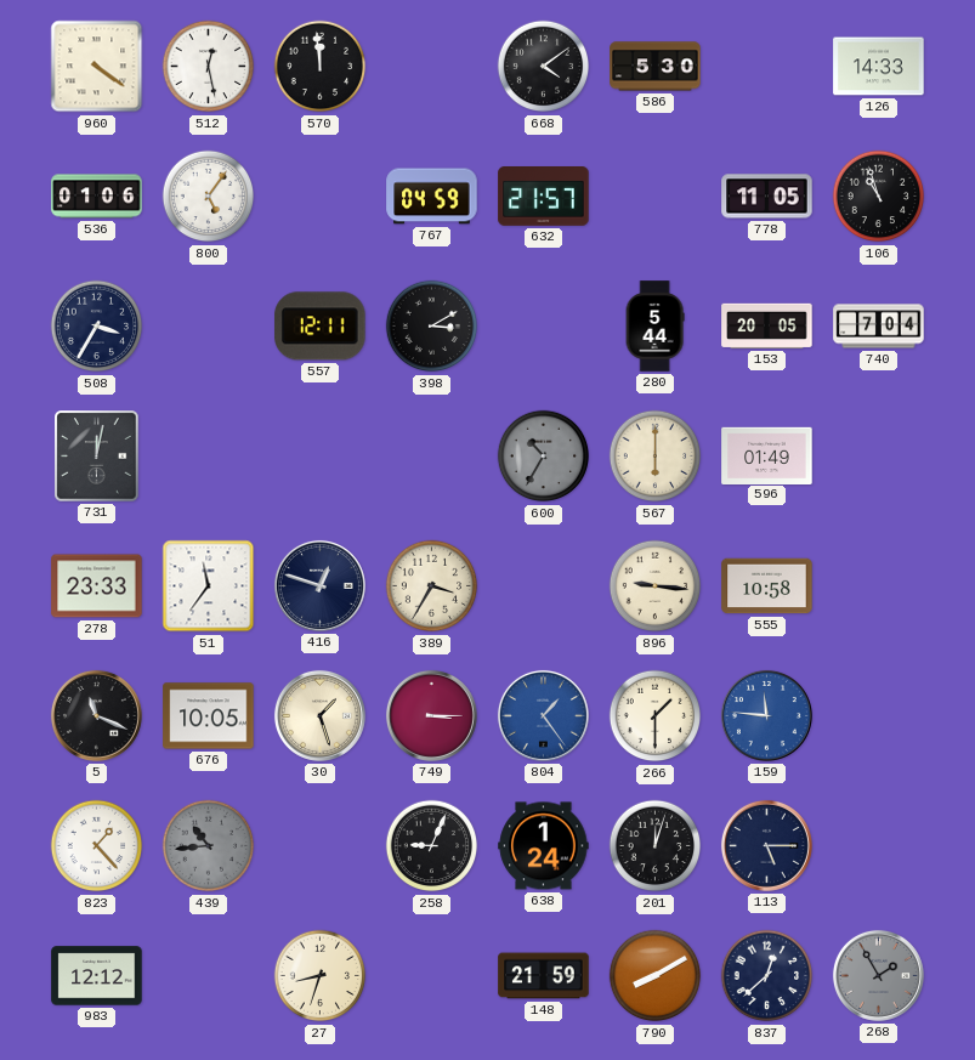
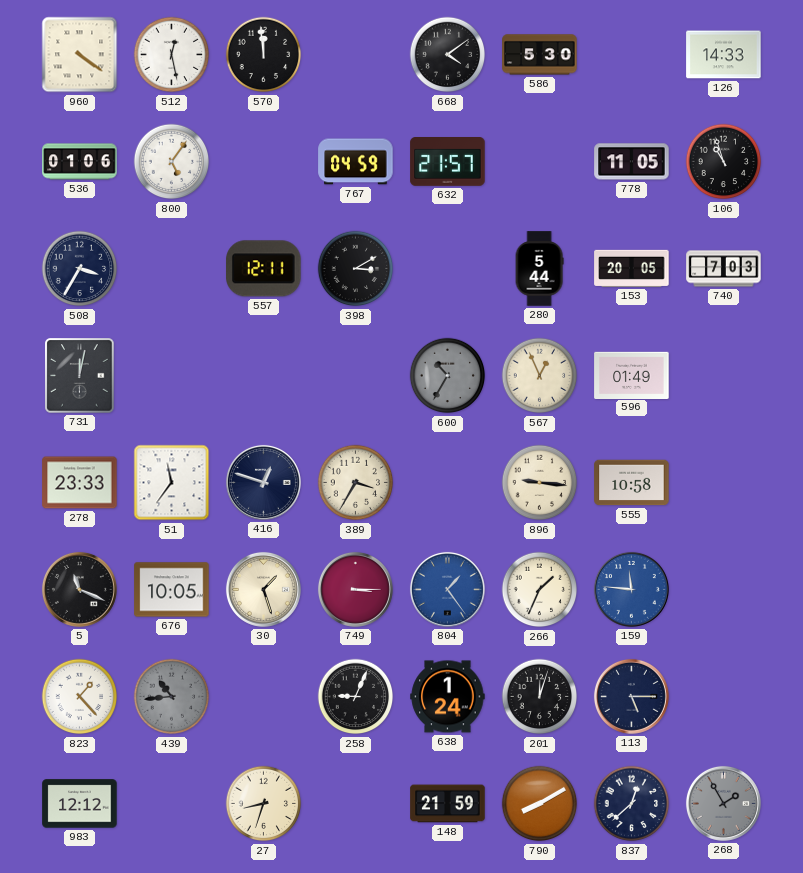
740: 7:04 -> 7:03 (724, 269)
567: 6:00 -> 12:56 (540, 376)
266: 1:30 -> 1:34 (540, 590)
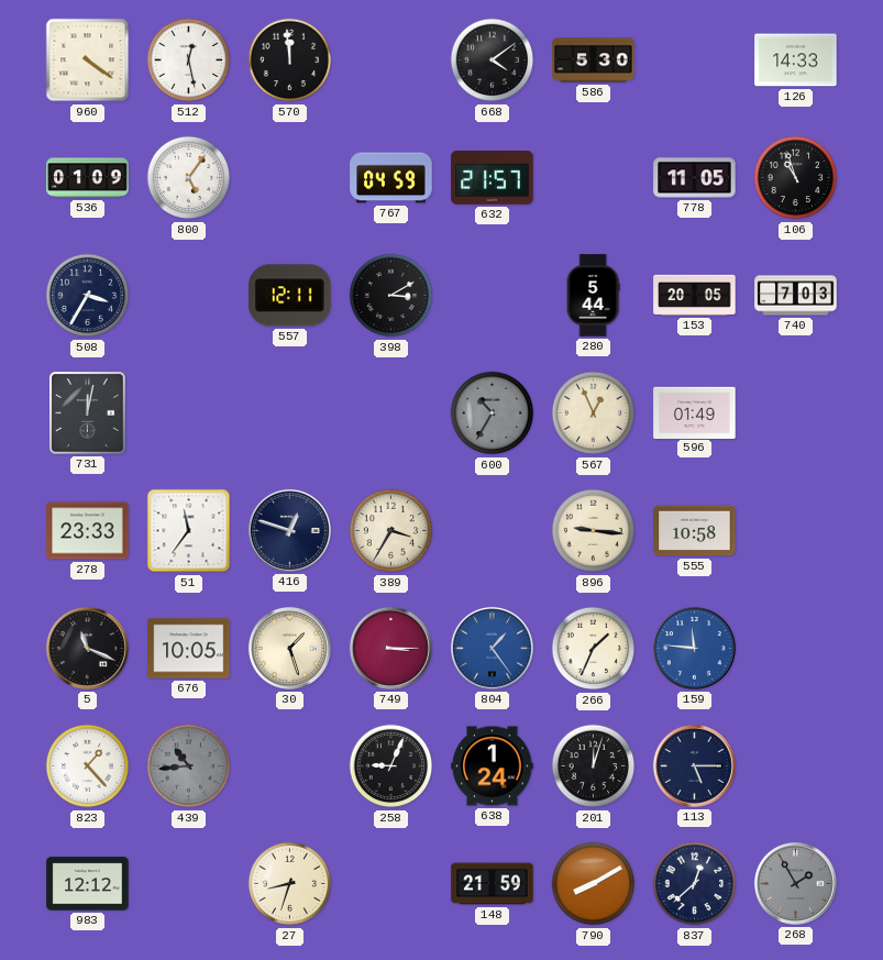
536: 01:06 -> 01:09 (88, 178)
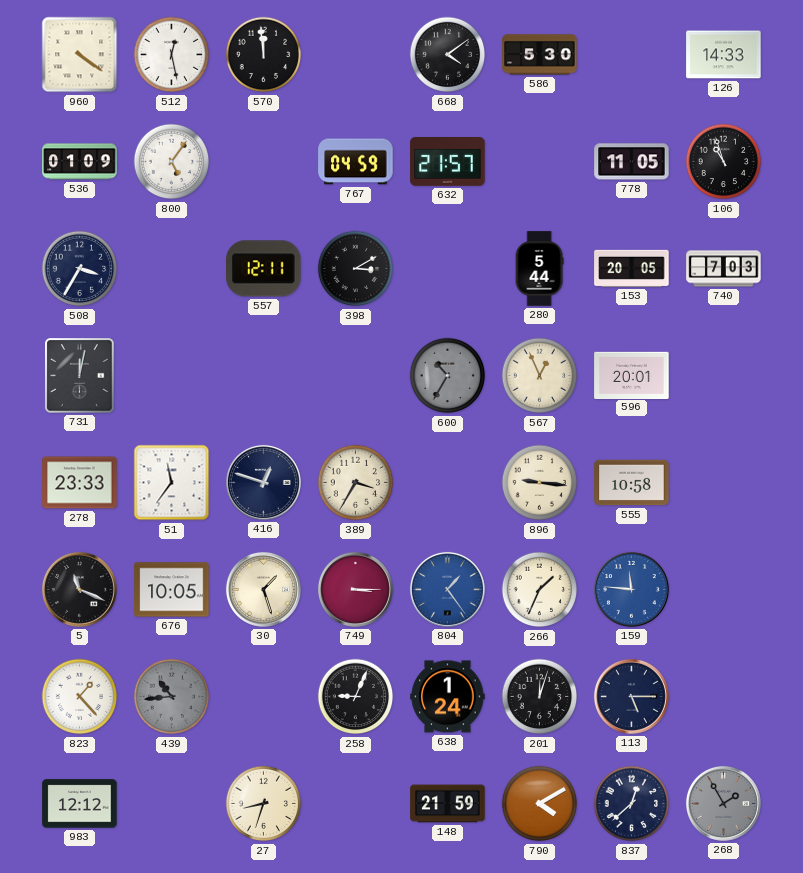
596: 01:49 -> 20:01 (632, 375)
790: 8:10 -> 4:10 (540, 804)
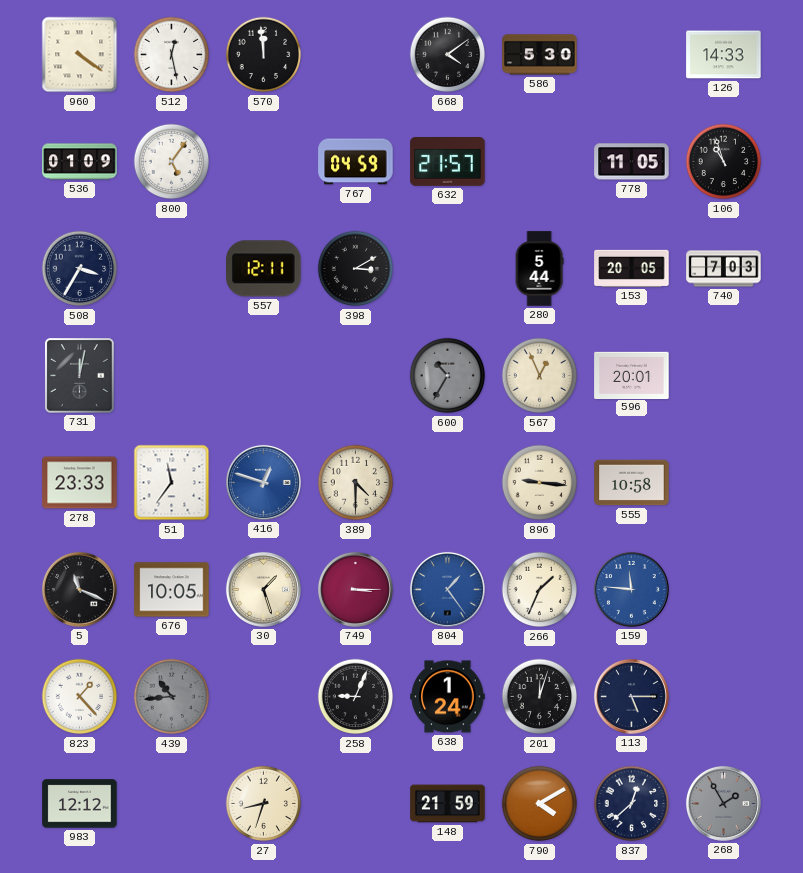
416 dial: navy -> blue (263, 482)
389: 3:35 -> 4:30 (356, 483)
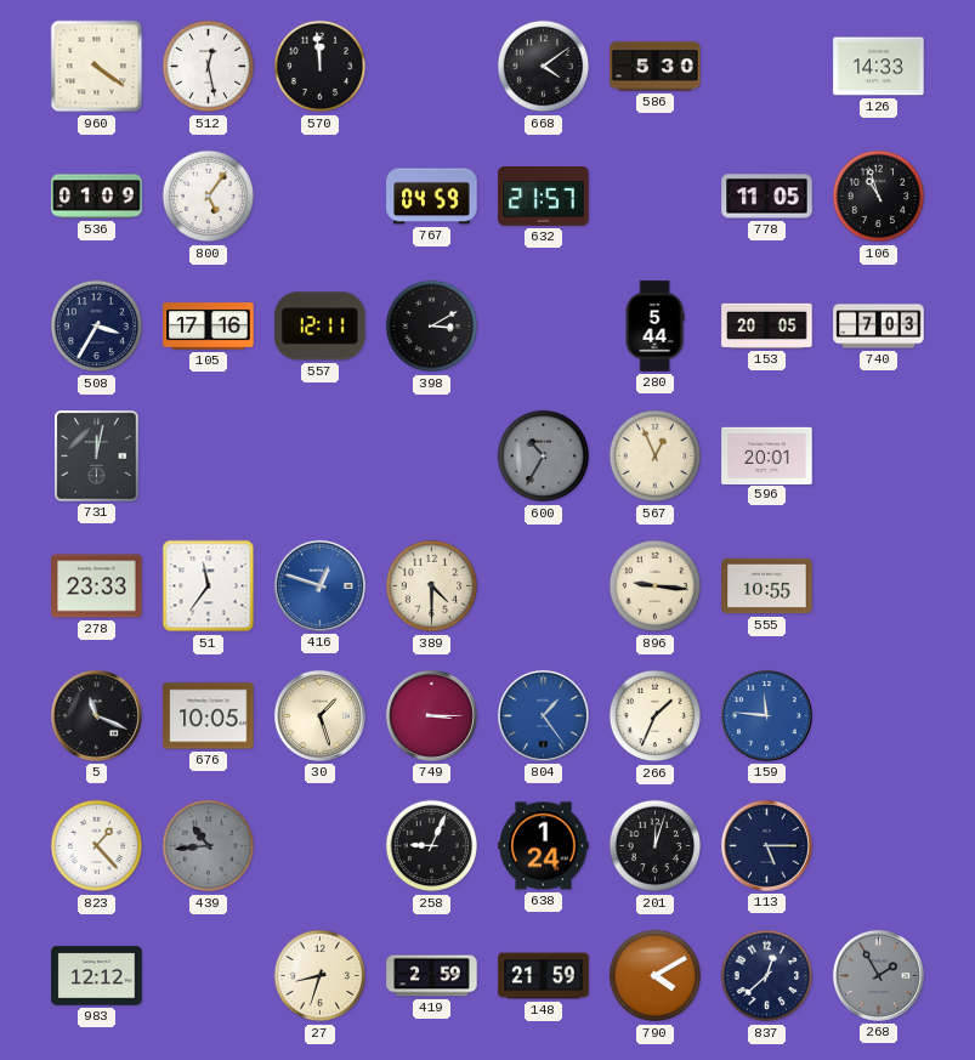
105: none -> 17:16 (209, 327)
555: 10:58 -> 10:55 (767, 586)
419: none -> 2:59 (432, 976)
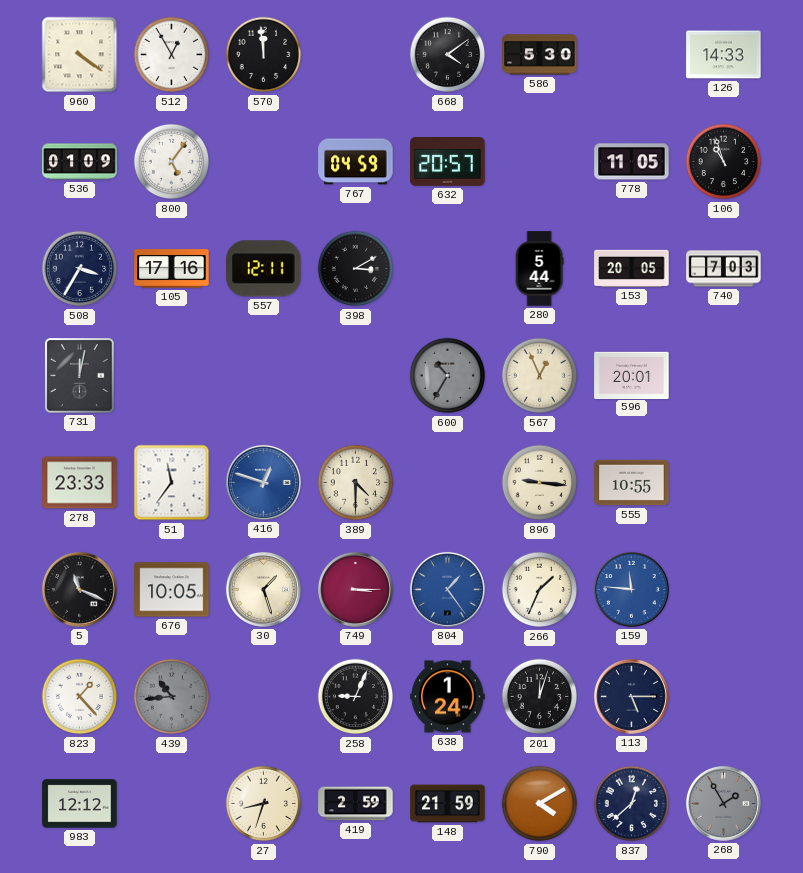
512: 12:28 -> 12:55 (172, 55)
632: 21:57 -> 20:57 (448, 162)
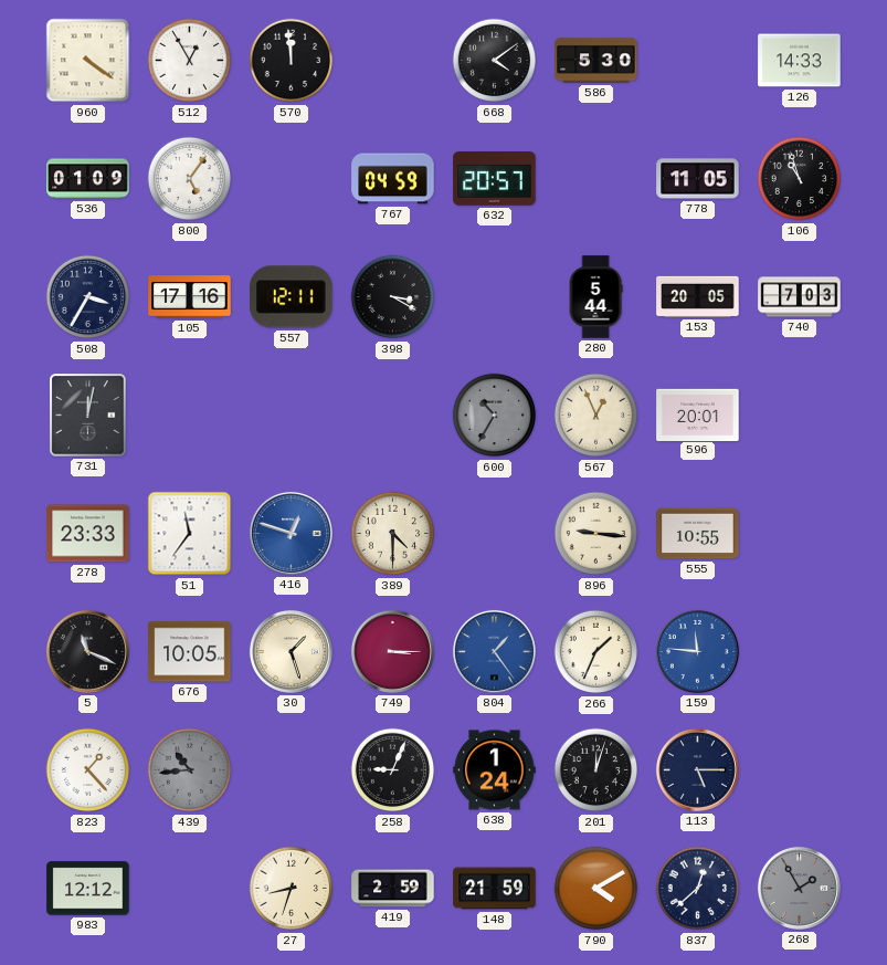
398: 3:10 -> 3:20 (393, 297)
